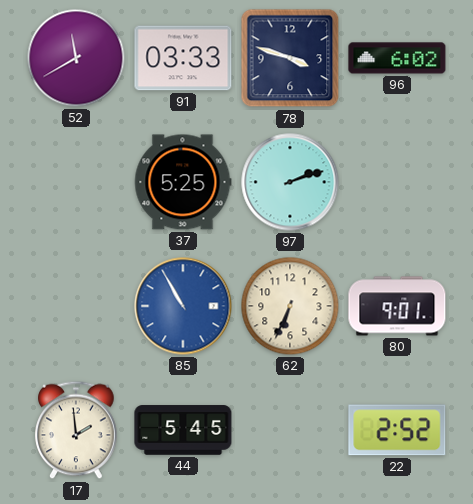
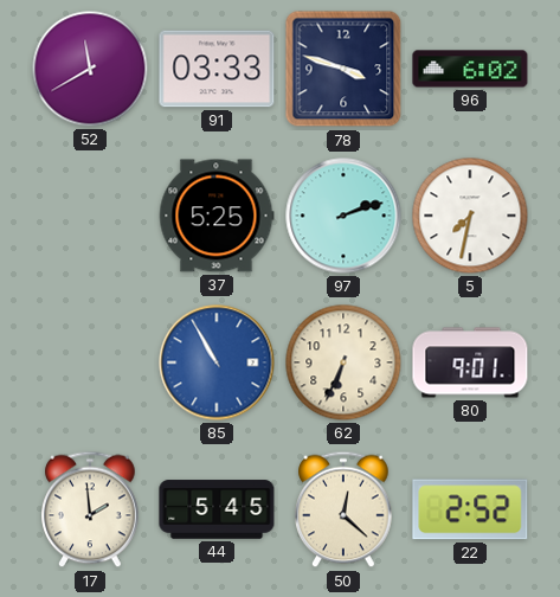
5: none -> 7:32 (470, 216)
50: none -> 12:22 (343, 509)
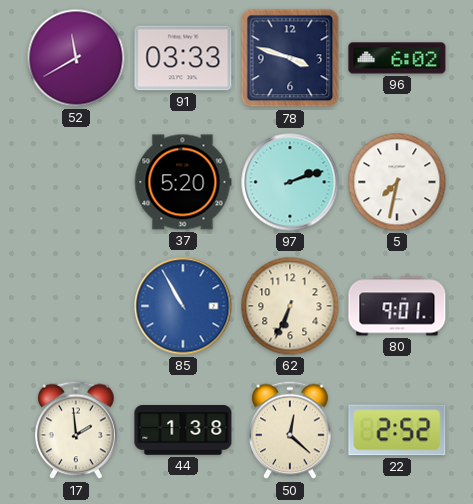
37: 5:25 -> 5:20 (183, 182)
44: 5:45 -> 1:38 (183, 430)
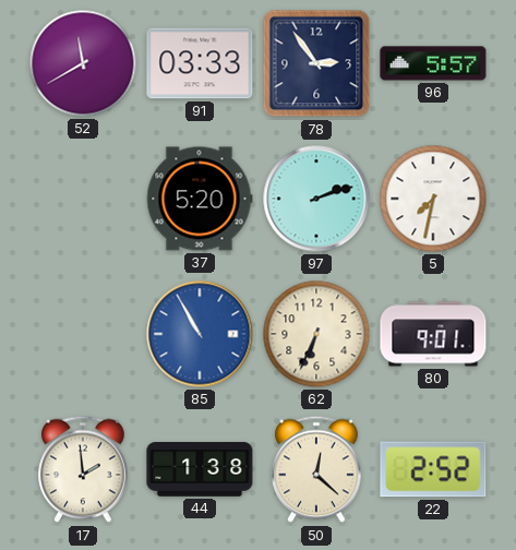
78: 3:48 -> 2:54 (316, 63)
96: 6:02 -> 5:57 (433, 63)
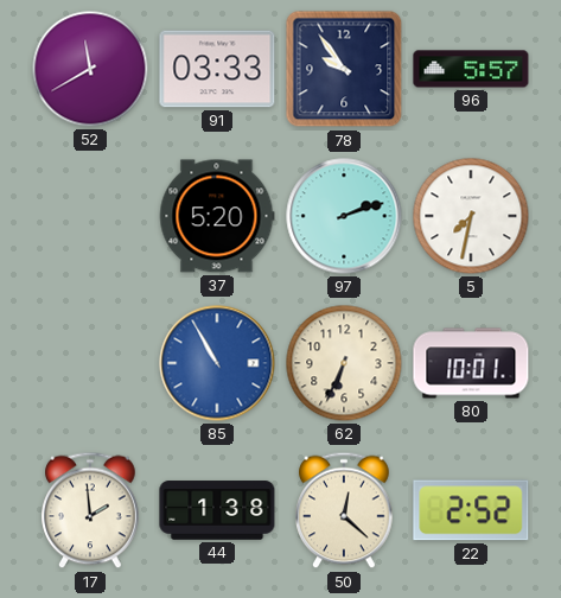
78: 2:54 -> 9:54 (344, 69)
80: 9:01 -> 10:01 (471, 363)
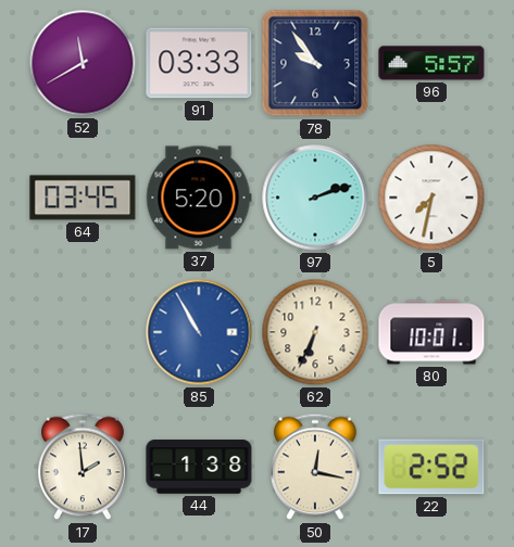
64: none -> 03:45 (83, 198)
50: 12:22 -> 12:17 (315, 467)
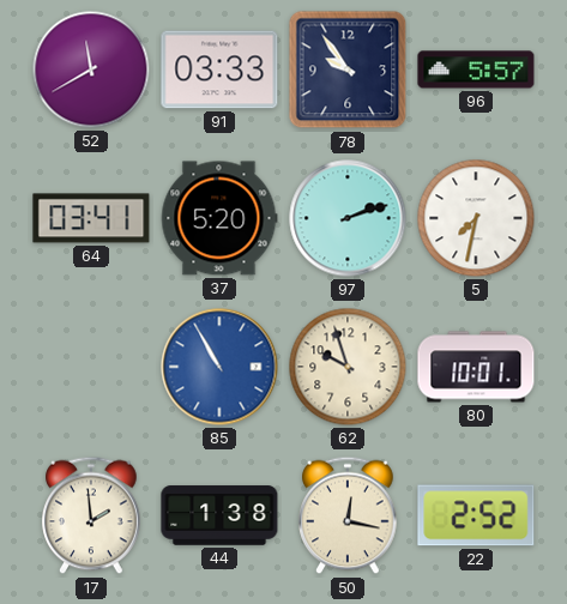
64: 03:45 -> 03:41 (91, 218)
62: 6:34 -> 9:57 (348, 367)
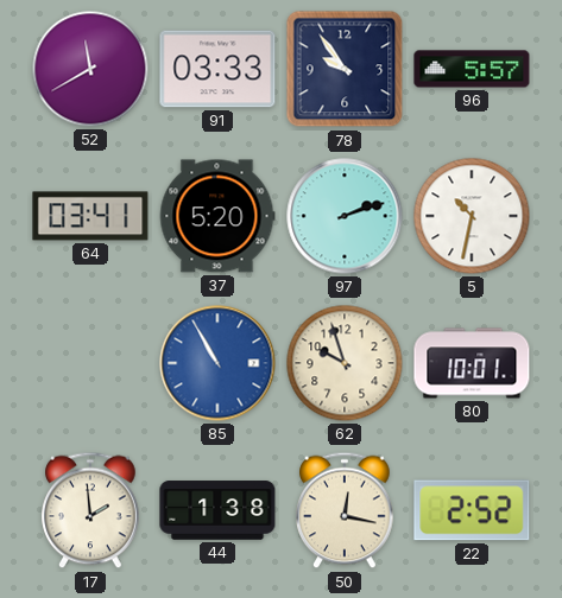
5: 7:32 -> 10:32 (472, 216)
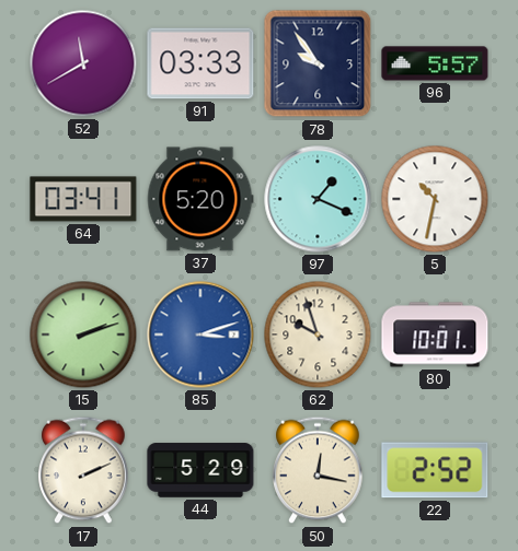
97: 2:12 -> 1:19 (318, 199)
15: none -> 2:12 (83, 335)
85: 10:55 -> 3:12 (200, 335)
17: 1:59 -> 2:11 (83, 470)
44: 1:38 -> 5:29 (200, 470)
